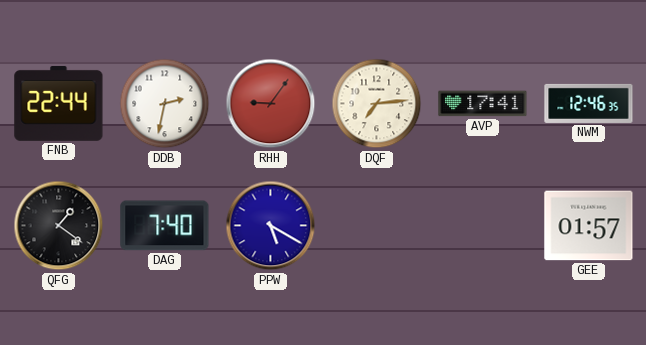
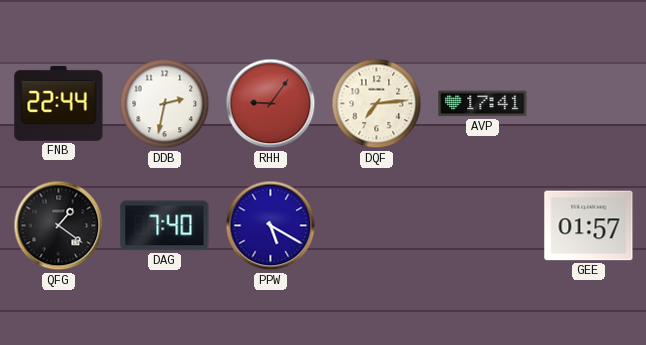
NWM: 12:46 -> none (589, 103)
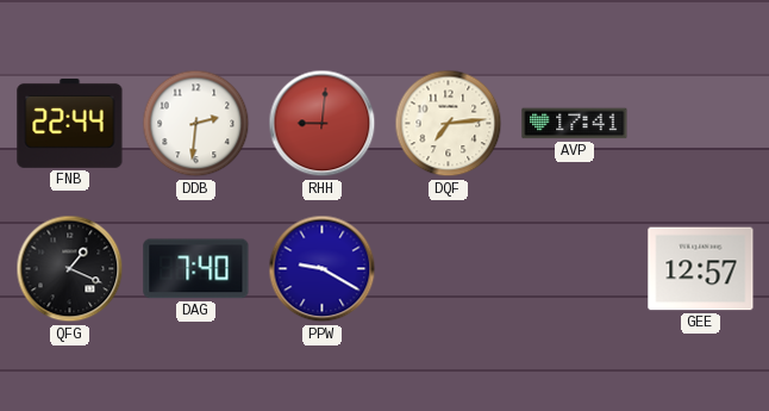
DDB: 2:32 -> 2:31 (196, 124)
RHH: 9:06 -> 9:01 (323, 124)
QFG: 1:21 -> 1:19 (70, 269)
PPW: 5:20 -> 9:20 (323, 269)
GEE: 01:57 -> 12:57 (701, 269)
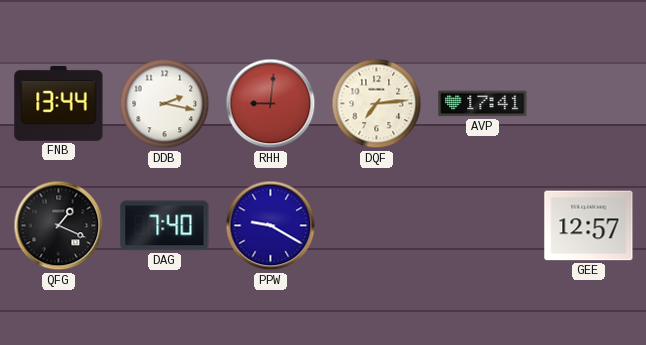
FNB: 22:44 -> 13:44 (59, 103)
DDB: 2:31 -> 2:17 (165, 104)
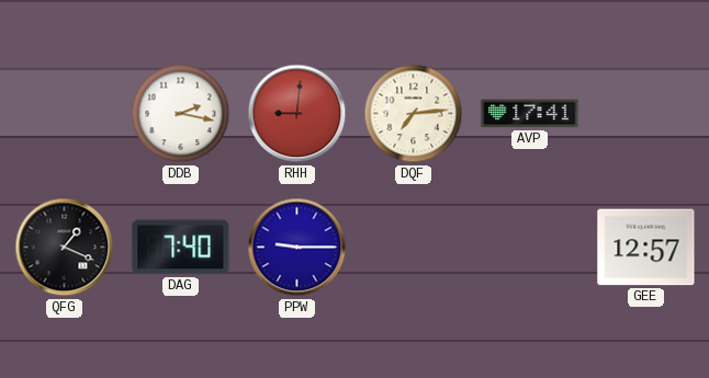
FNB: 13:44 -> none (59, 103)
PPW: 9:20 -> 9:15 (297, 248)
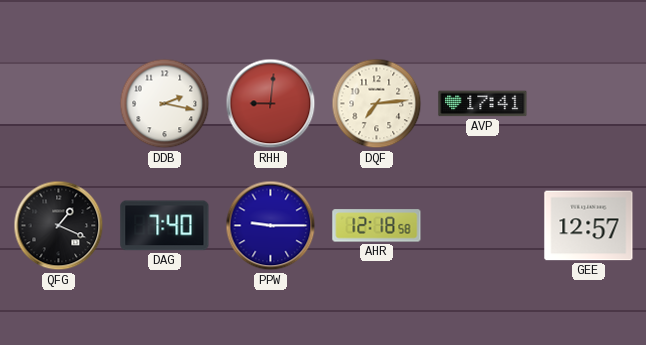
AHR: none -> 12:18 (377, 226)
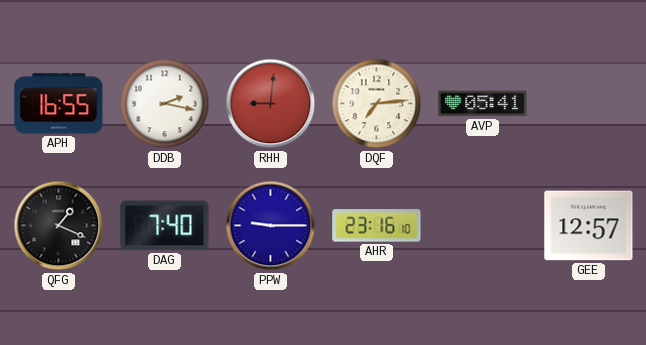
APH: none -> 16:55 (59, 104)
AVP: 17:41 -> 05:41 (483, 104)
AHR: 12:18 -> 23:16 (377, 226)
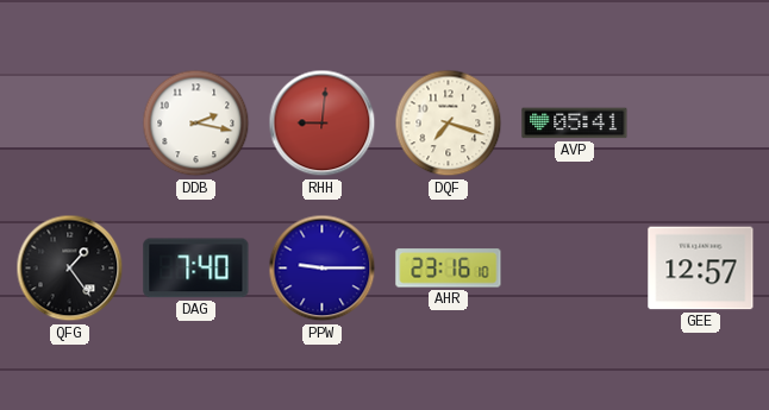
APH: 16:55 -> none (59, 104)
DQF: 7:14 -> 7:18 (449, 124)
QFG: 1:19 -> 1:24 (70, 269)
